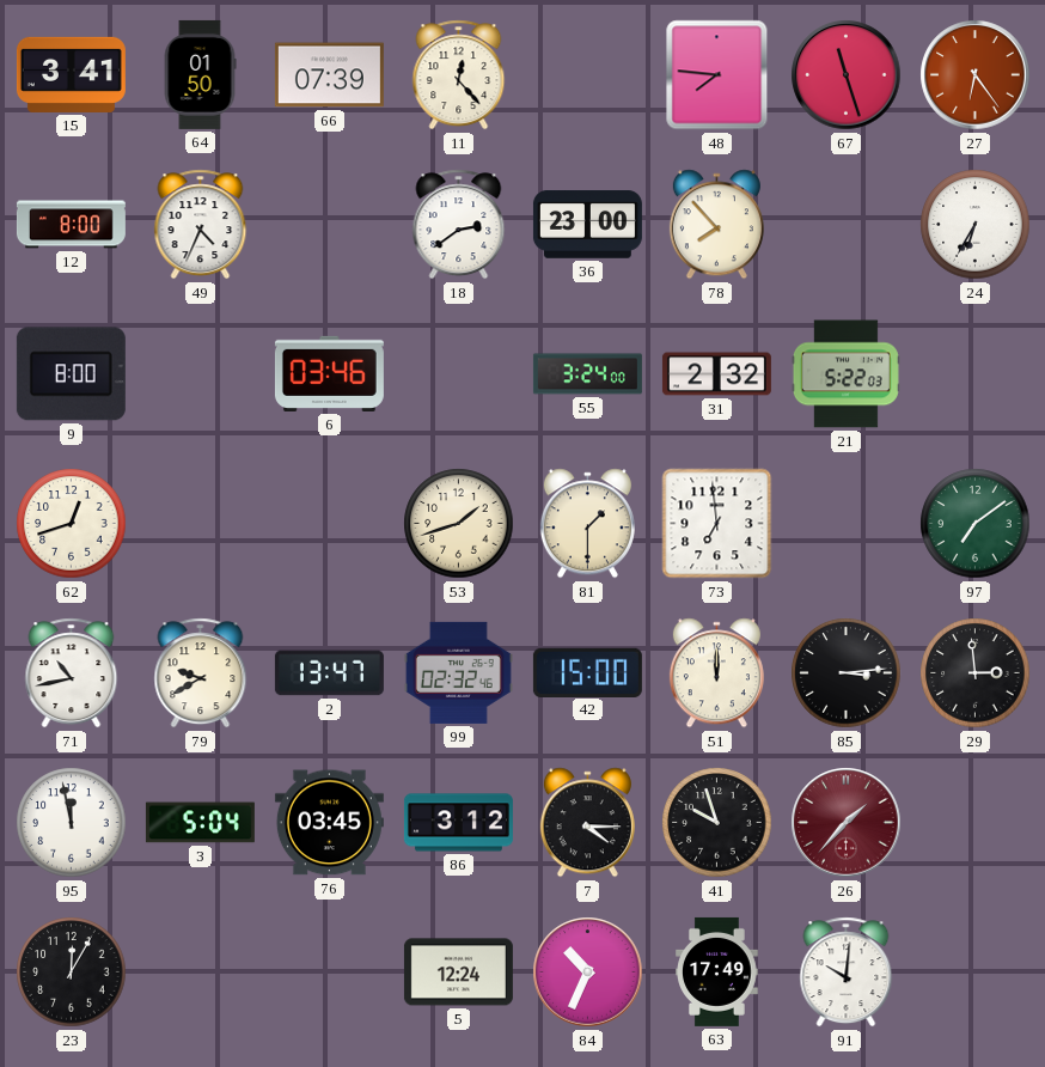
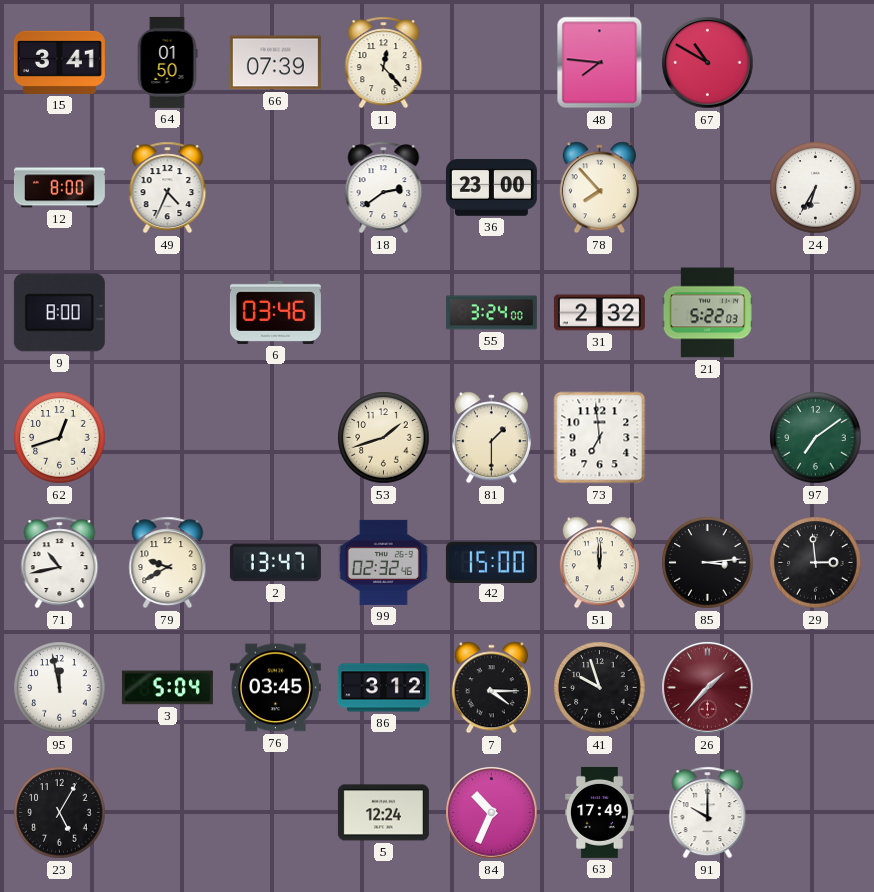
67: 11:27 -> 10:50 (708, 63)
27: 6:24 -> none (976, 75)
23: 12:05 -> 5:05 (60, 813)
91: 10:01 -> 10:00 (708, 813)
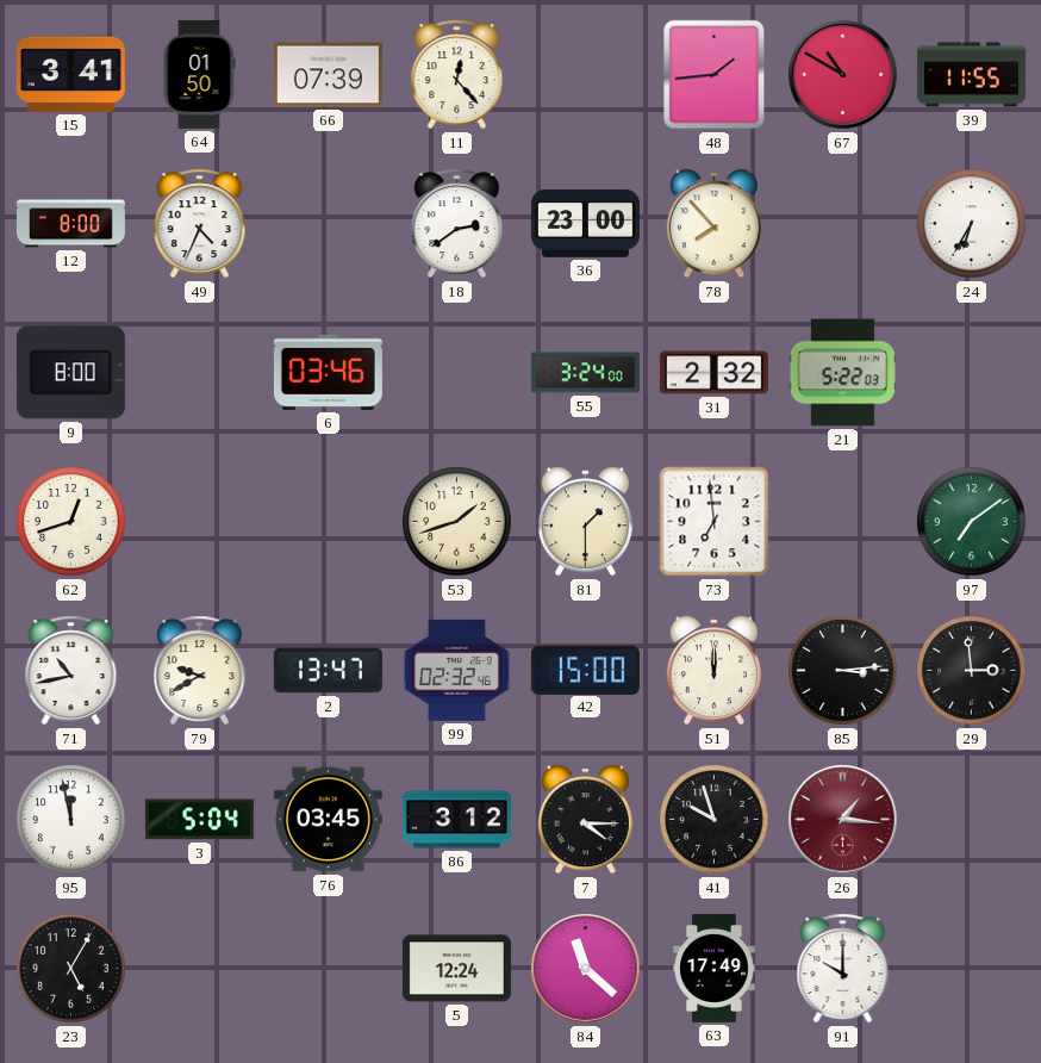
48: 7:46 -> 1:44 (715, 75)
39: none -> 11:55 (971, 75)
26: 1:37 -> 1:16 (843, 820)
84: 10:34 -> 11:22 (586, 969)
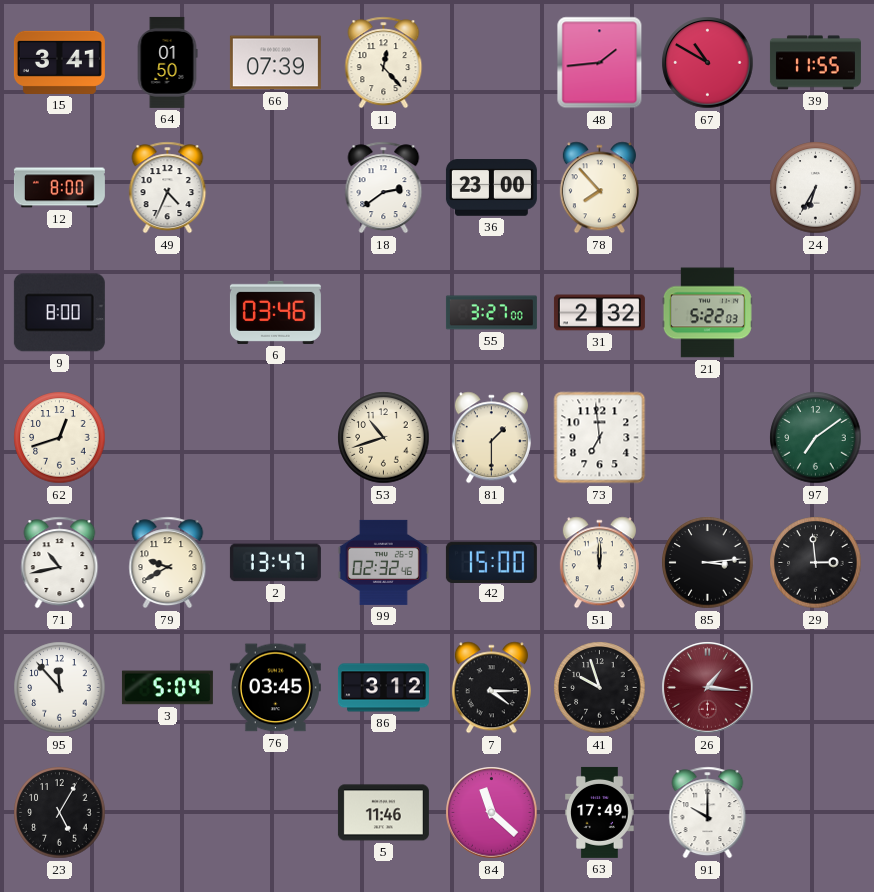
55: 3:24 -> 3:27 (491, 313)
53: 1:42 -> 10:42 (384, 438)
95: 11:58 -> 11:53 (60, 688)
5: 12:24 -> 11:46 (383, 813)
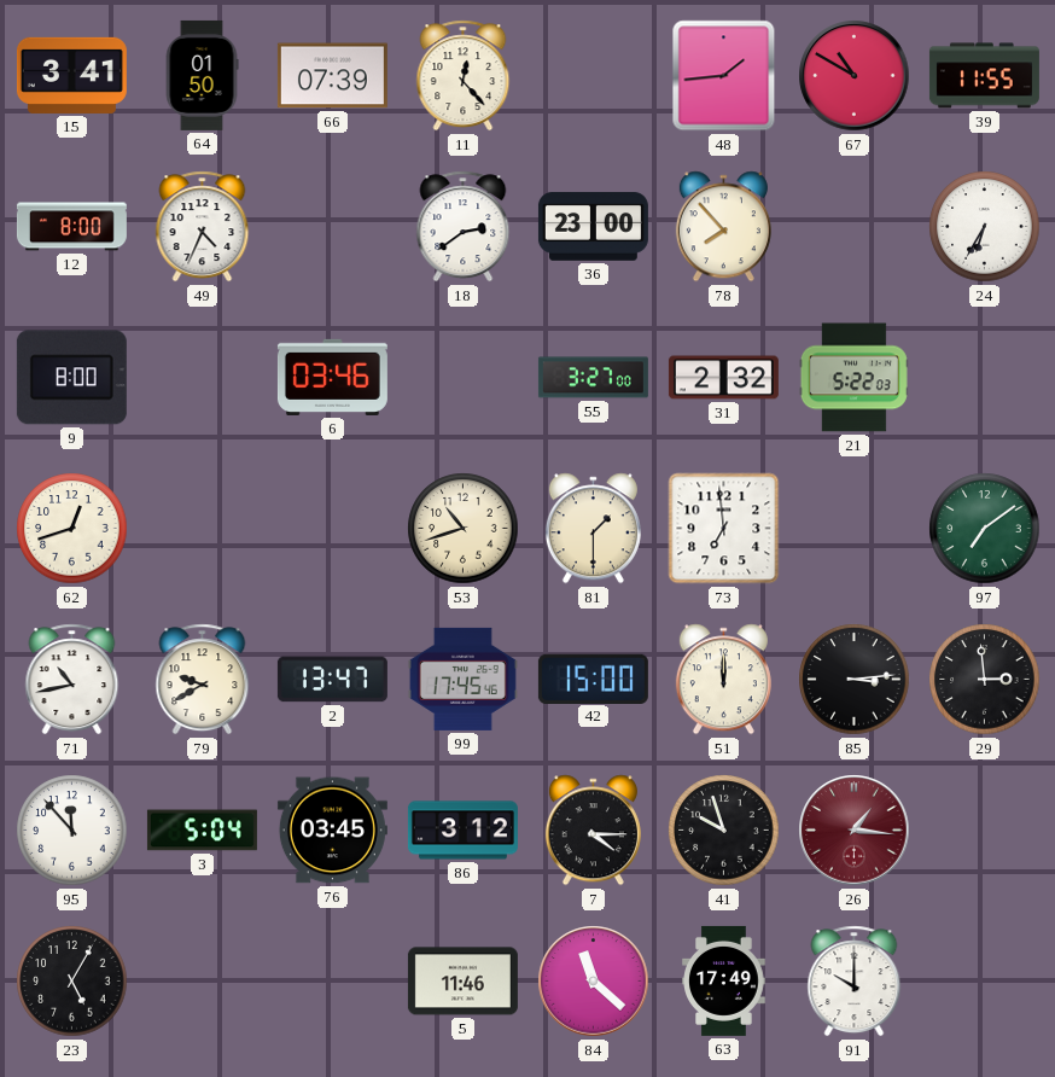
99: 02:32 -> 17:45 (462, 679)
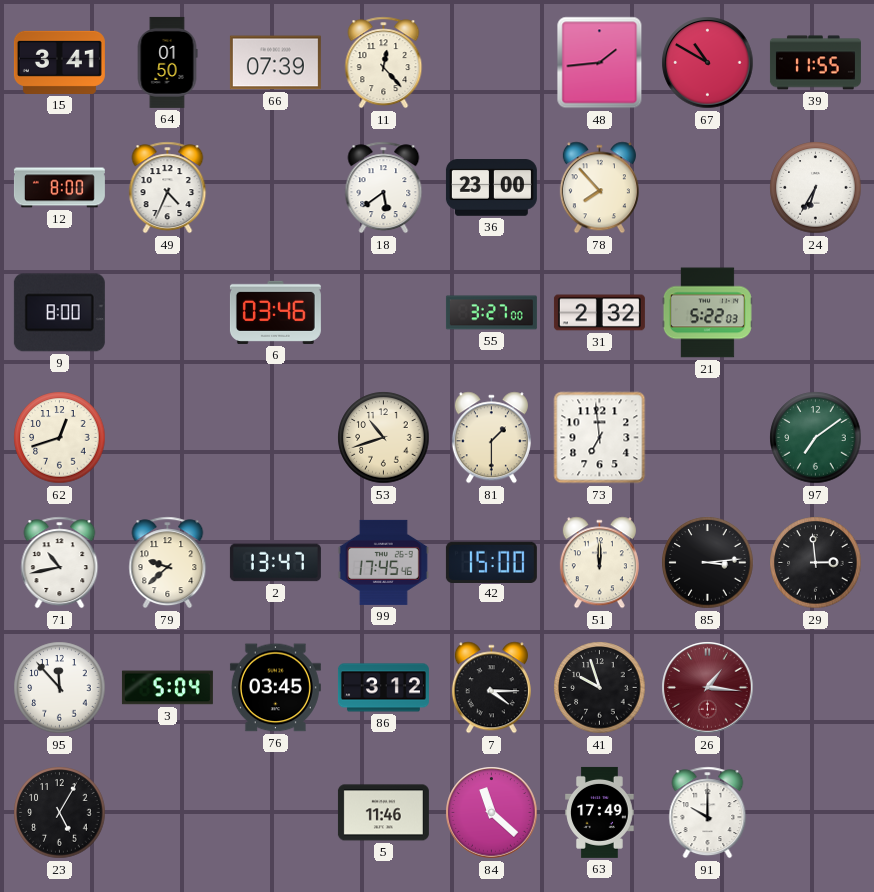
18: 2:39 -> 5:39 (384, 188)
79: 9:40 -> 9:38 (168, 563)
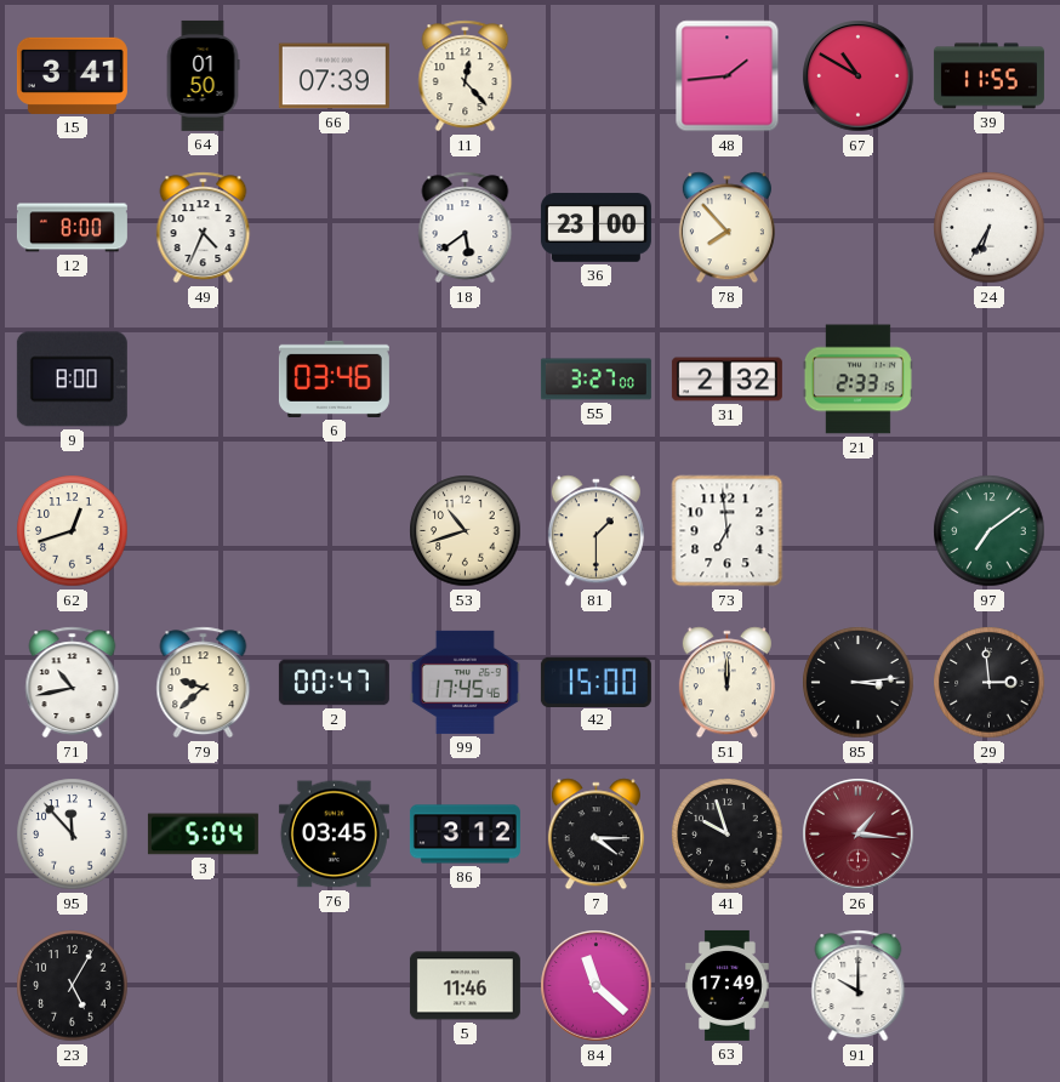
21: 5:22 -> 2:33 (857, 380)
2: 13:47 -> 00:47 (334, 683)
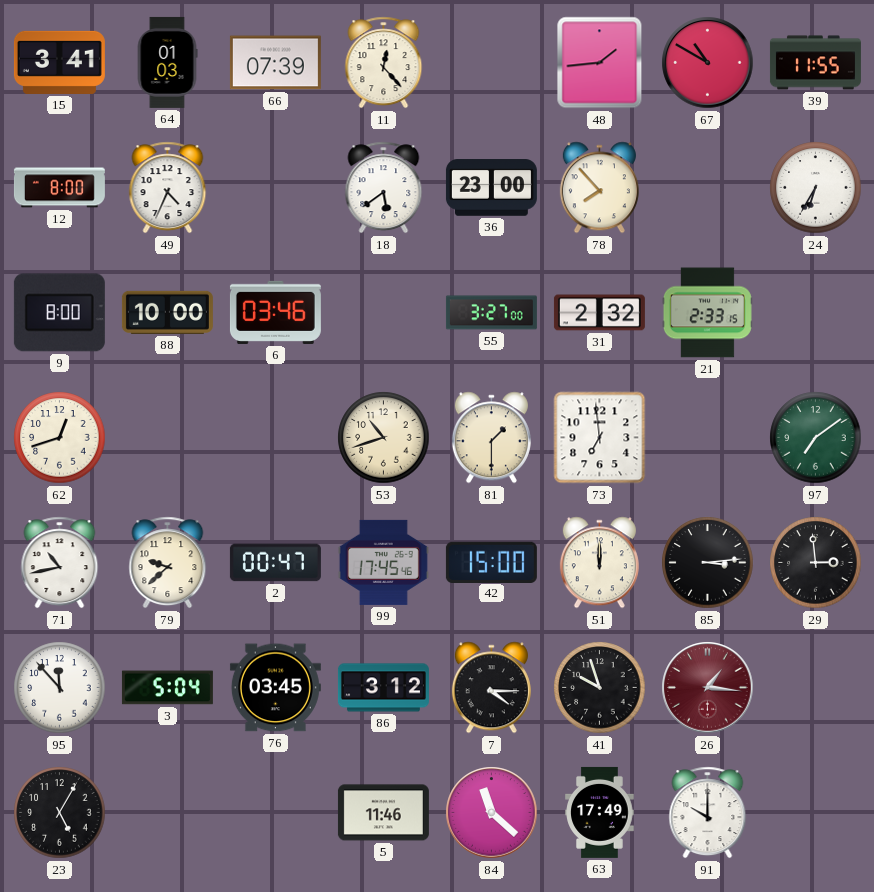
64: 01:50 -> 01:03 (167, 62)
88: none -> 10:00 (167, 312)
